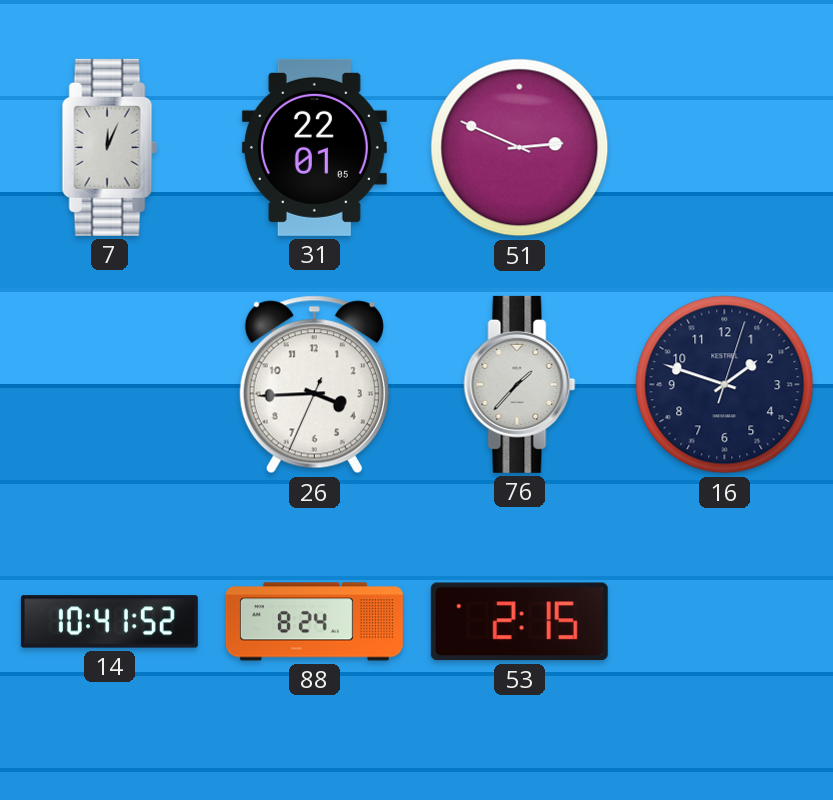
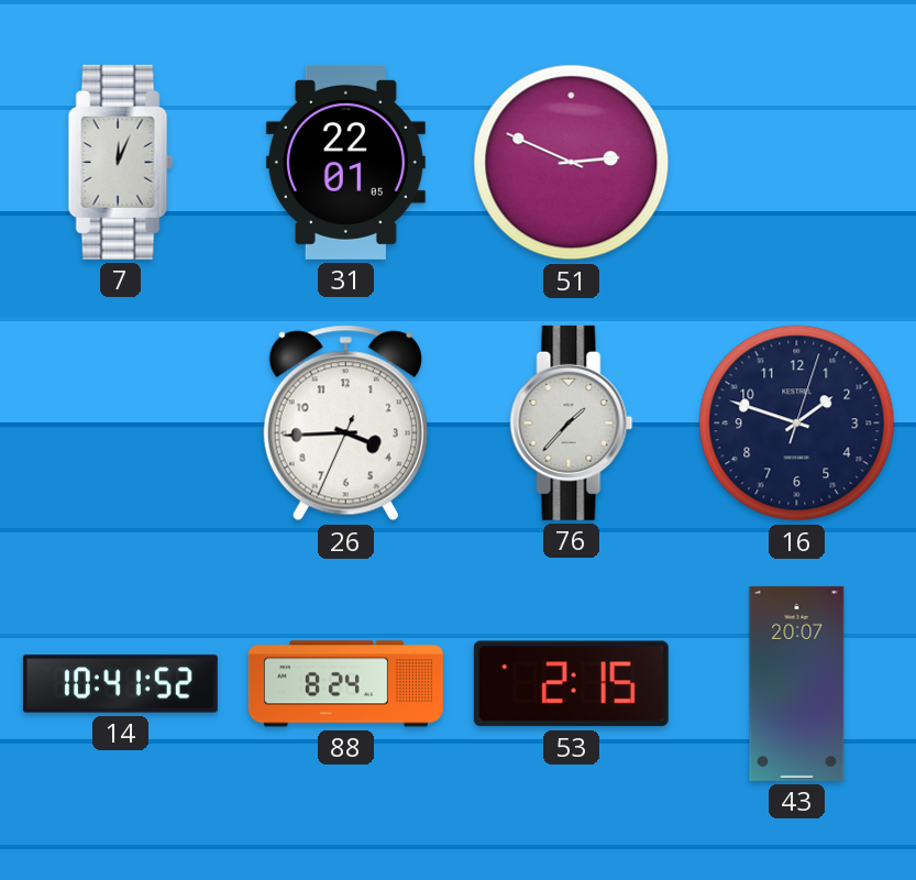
43: none -> 20:07 (797, 683)
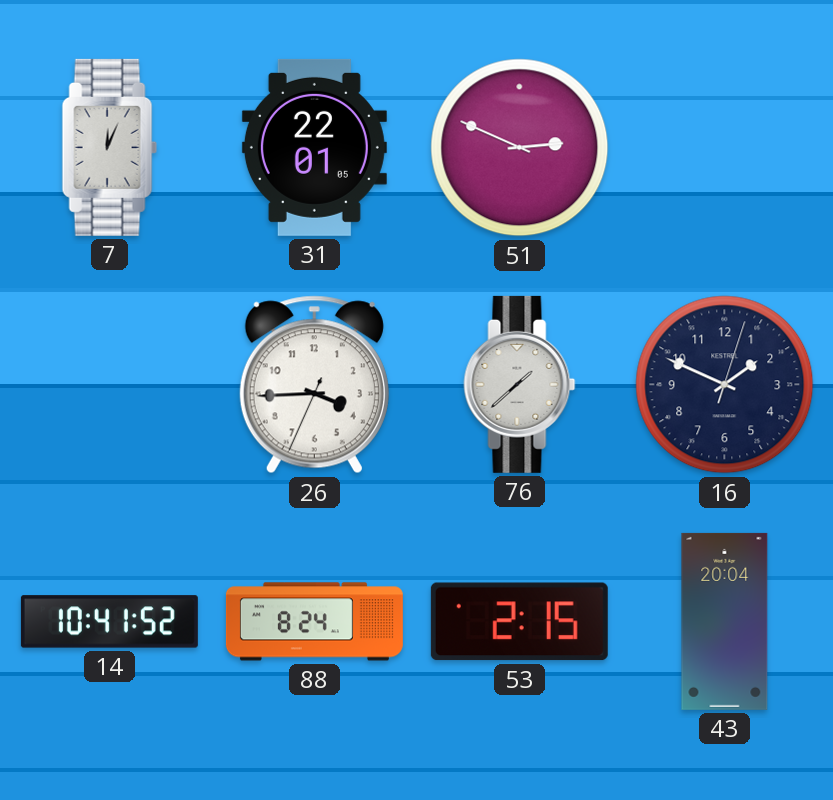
76: 1:37 -> 1:38 (520, 384)
16: 1:48 -> 1:49 (725, 385)
43: 20:07 -> 20:04 (725, 621)
